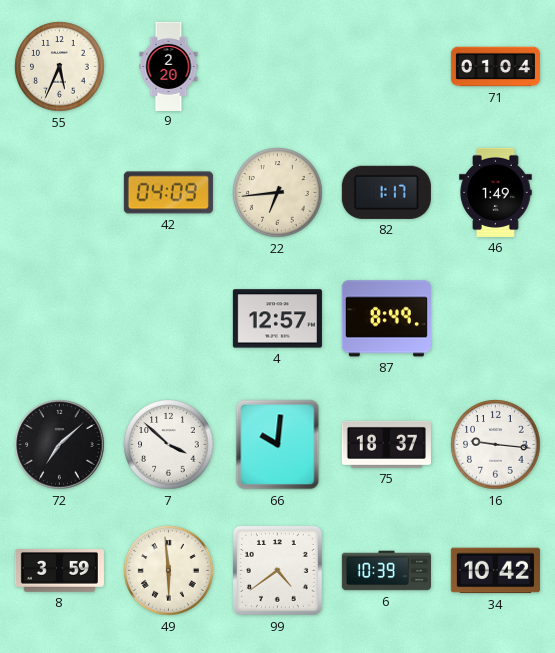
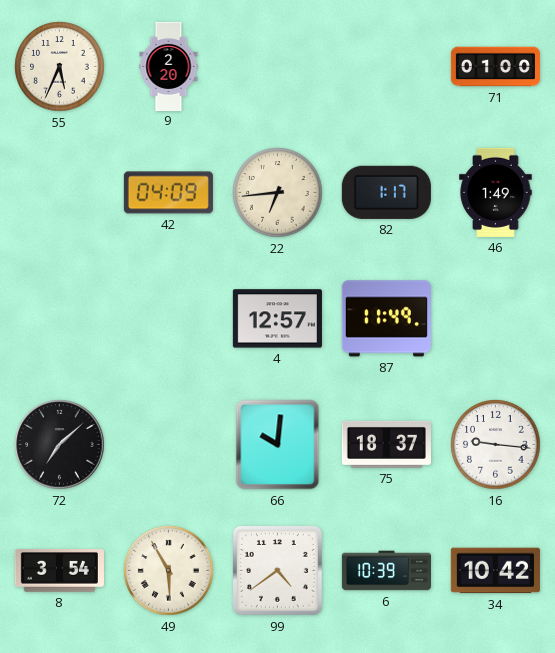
71: 01:04 -> 01:00 (495, 67)
87: 8:49 -> 11:49 (386, 319)
7: 3:52 -> none (169, 445)
8: 3:59 -> 3:54 (59, 571)
49: 5:59 -> 5:55 (169, 571)
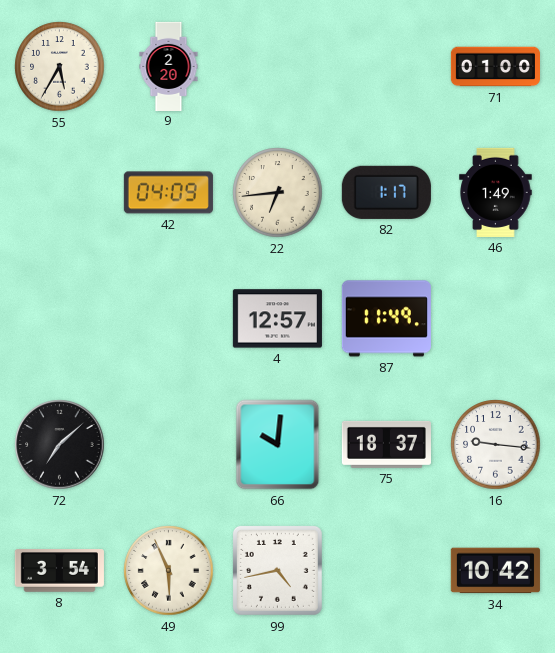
55: 5:34 -> 5:35 (60, 67)
49: 5:55 -> 5:56 (169, 571)
99: 4:39 -> 4:43 (277, 570)
6: 10:39 -> none (386, 571)
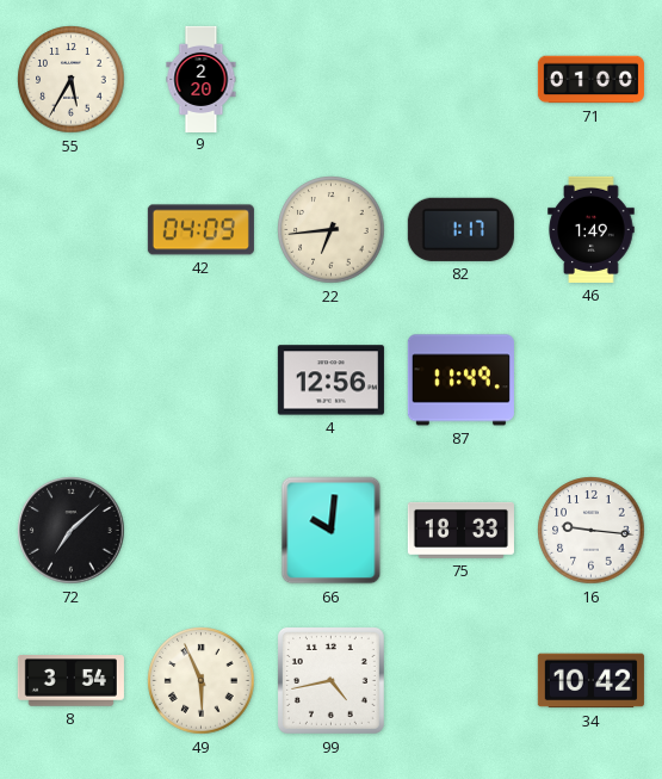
4: 12:57 -> 12:56 (330, 381)
75: 18:37 -> 18:33 (460, 530)
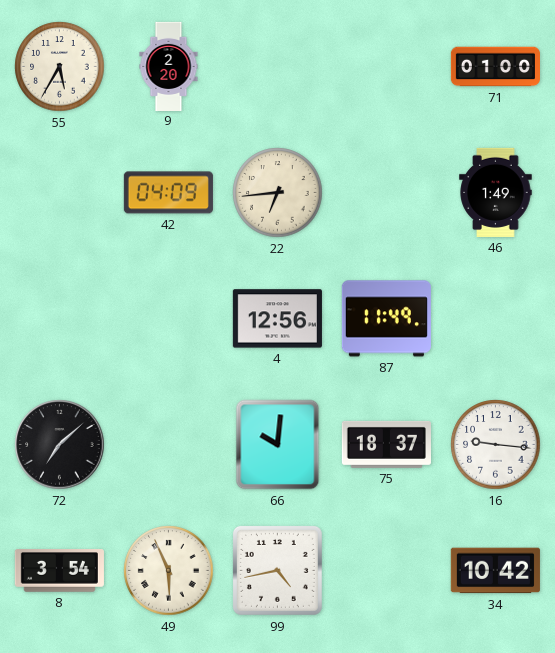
82: 1:17 -> none (460, 229)
75: 18:33 -> 18:37 (386, 444)
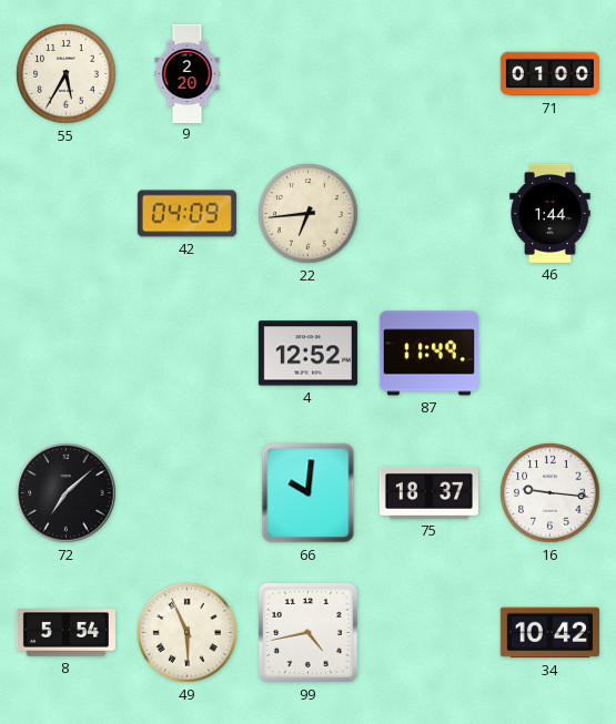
46: 1:49 -> 1:44 (551, 213)
4: 12:56 -> 12:52 (307, 354)
8: 3:54 -> 5:54 (65, 633)
